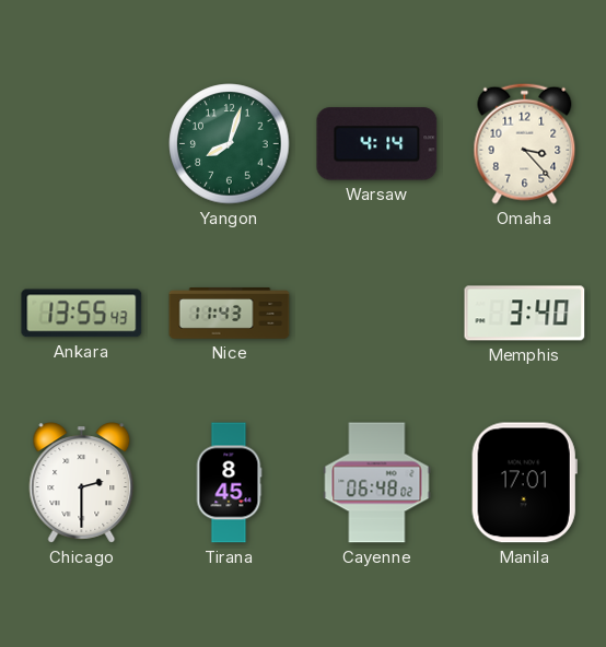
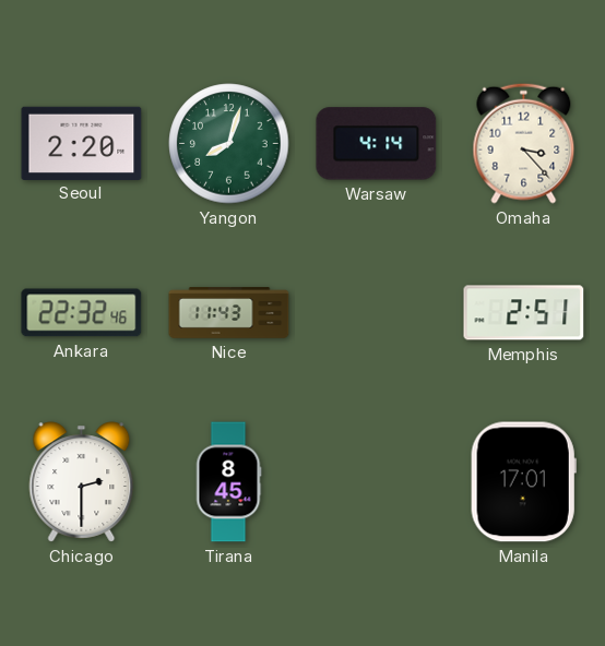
Seoul: none -> 2:20 (82, 143)
Ankara: 13:55 -> 22:32 (82, 313)
Memphis: 3:40 -> 2:51 (524, 313)
Cayenne: 06:48 -> none (377, 483)
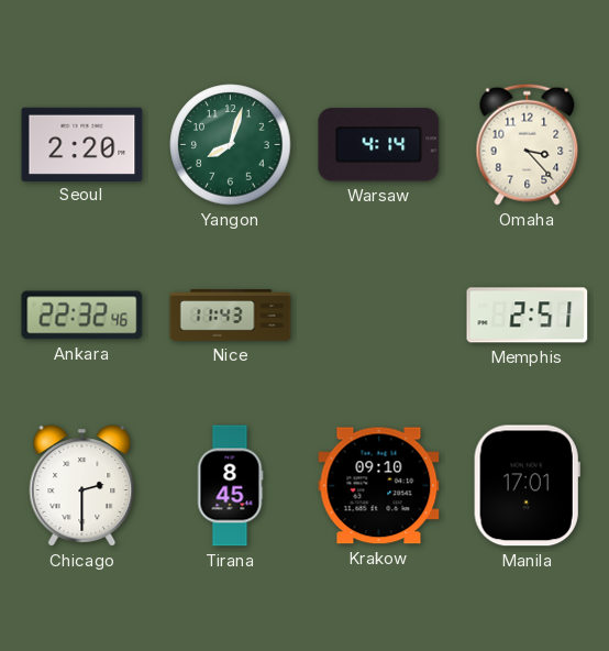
Krakow: none -> 09:10 (379, 486)
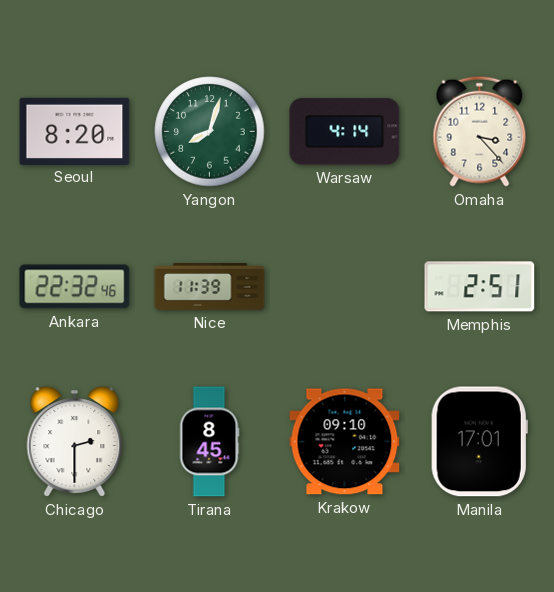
Seoul: 2:20 -> 8:20 (75, 131)
Nice: 11:43 -> 11:39 (210, 287)
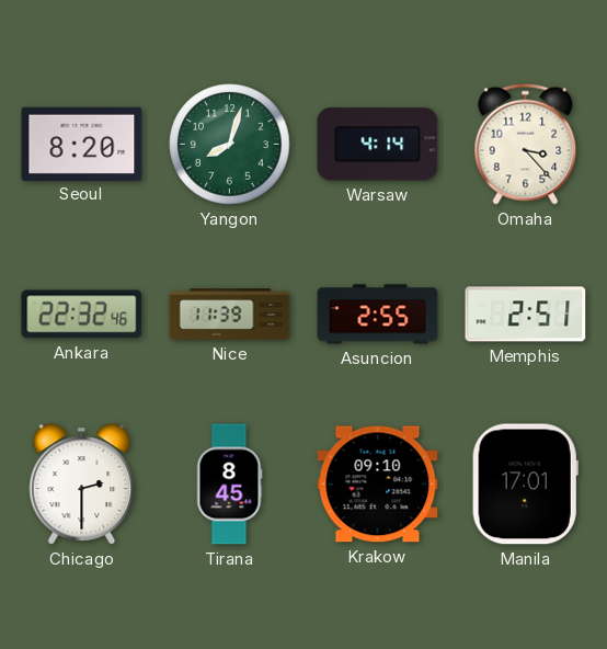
Asuncion: none -> 2:55 (378, 315)
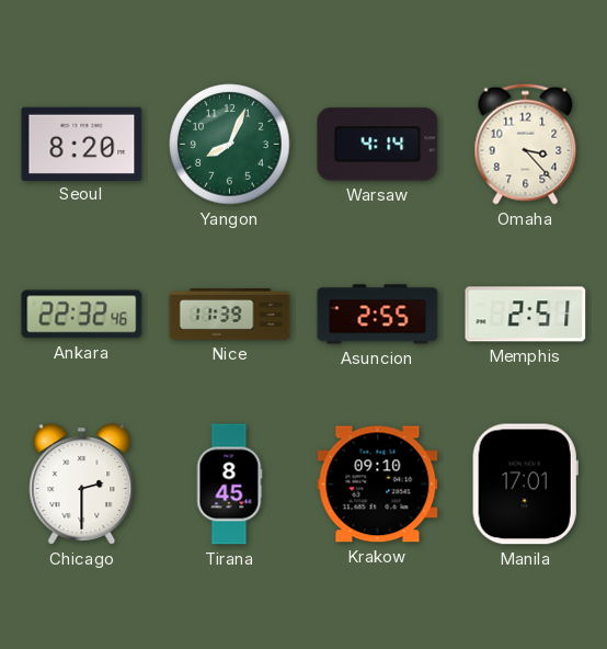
Yangon: 8:03 -> 8:04 (230, 145)
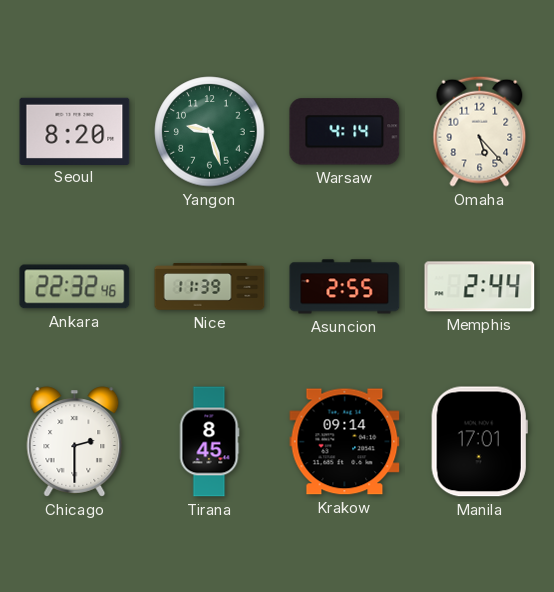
Yangon: 8:04 -> 9:27 (210, 132)
Omaha: 3:23 -> 5:23 (480, 131)
Memphis: 2:51 -> 2:44 (480, 287)
Krakow: 09:10 -> 09:14 (345, 442)
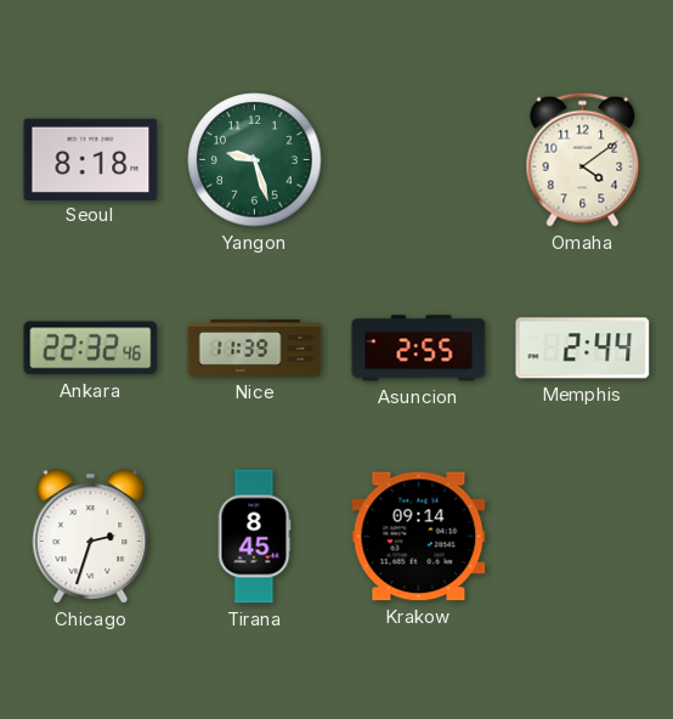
Seoul: 8:20 -> 8:18 (91, 159)
Warsaw: 4:14 -> none (345, 132)
Omaha: 5:23 -> 4:09 (583, 159)
Chicago: 2:30 -> 2:33 (91, 537)
Manila: 17:01 -> none (479, 442)
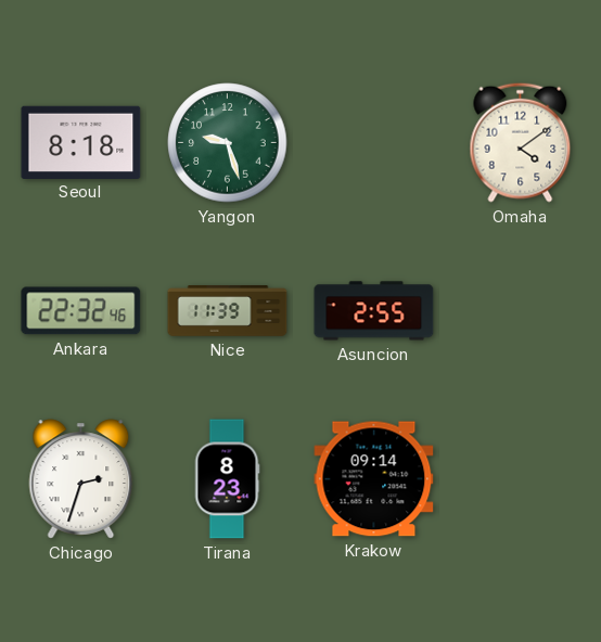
Memphis: 2:44 -> none (583, 349)
Tirana: 8:45 -> 8:23 (227, 479)
